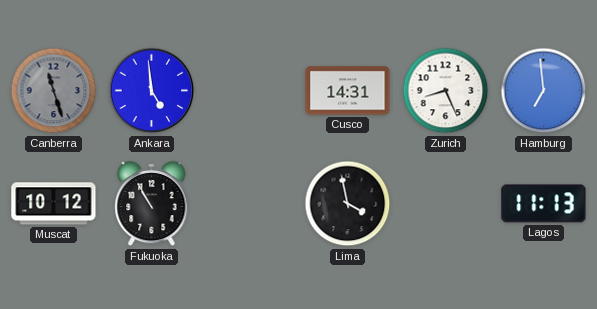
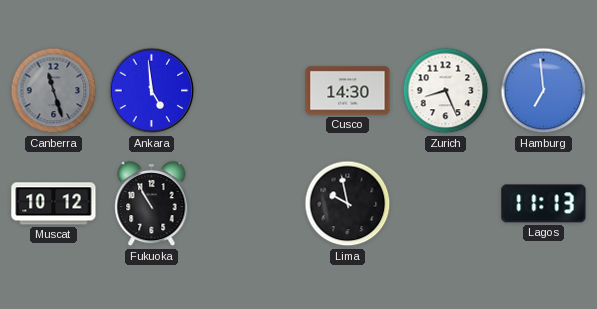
Cusco: 14:31 -> 14:30 (348, 91)
Lima: 3:58 -> 9:58 (348, 204)
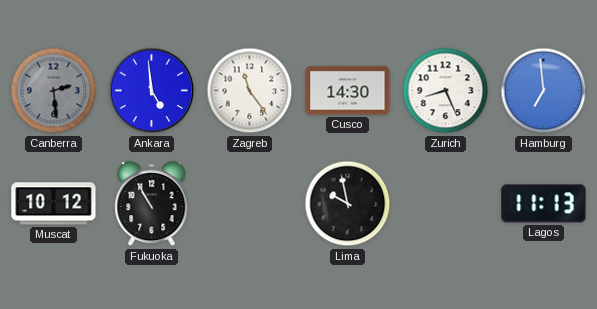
Canberra: 11:27 -> 2:29 (54, 91)
Zagreb: none -> 11:24 (250, 91)
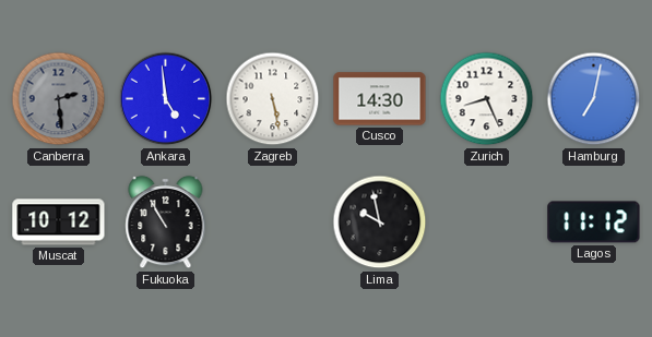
Zagreb: 11:24 -> 5:28 (273, 99)
Hamburg: 6:59 -> 7:02 (594, 99)
Lagos: 11:13 -> 11:12 (594, 222)
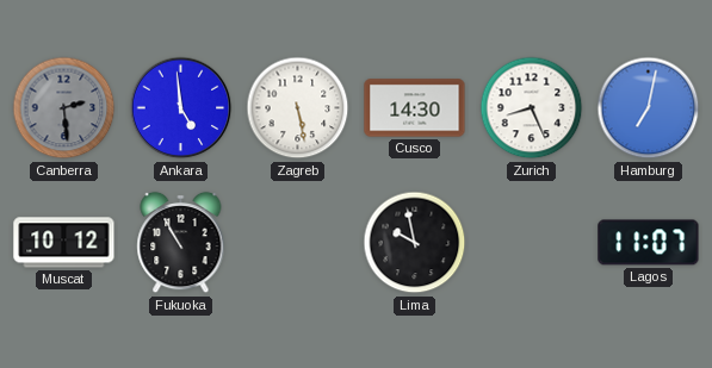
Lagos: 11:12 -> 11:07 (649, 243)
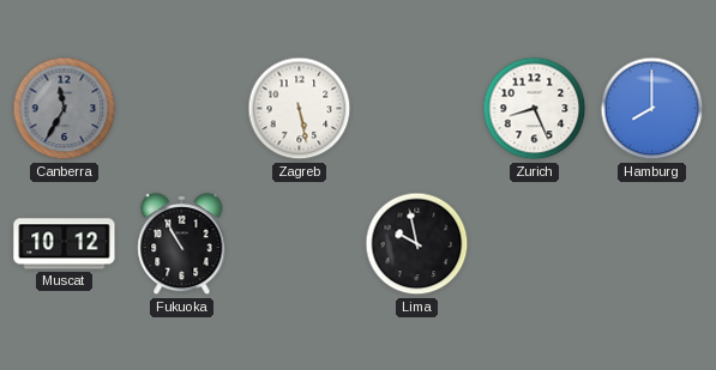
Canberra: 2:29 -> 11:35 (65, 109)
Ankara: 4:59 -> none (181, 108)
Cusco: 14:30 -> none (415, 108)
Hamburg: 7:02 -> 8:00 (652, 109)
Lagos: 11:07 -> none (649, 243)
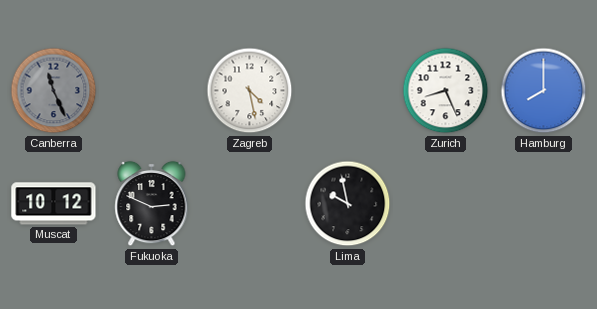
Canberra: 11:35 -> 11:26 (54, 91)
Zagreb: 5:28 -> 4:28 (250, 91)
Fukuoka: 10:55 -> 2:49 (152, 204)
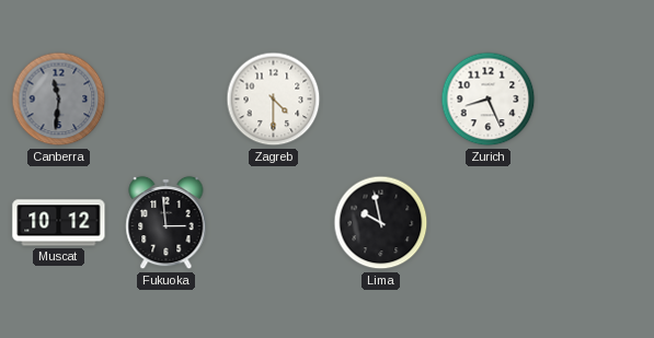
Canberra: 11:26 -> 11:31 (59, 100)
Zagreb: 4:28 -> 4:30 (274, 100)
Hamburg: 8:00 -> none (544, 91)
Fukuoka: 2:49 -> 2:59 (167, 223)
